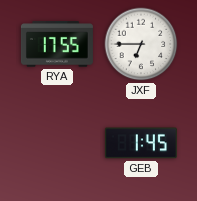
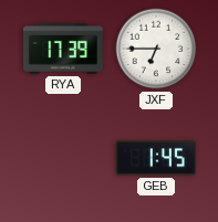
RYA: 17:55 -> 17:39 (63, 49)
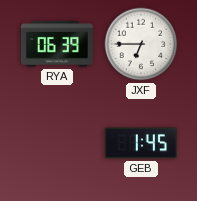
RYA: 17:39 -> 06:39 (57, 44)
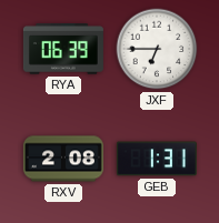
RXV: none -> 2:08 (63, 159)
GEB: 1:45 -> 1:31 (157, 159)
